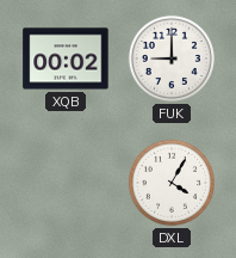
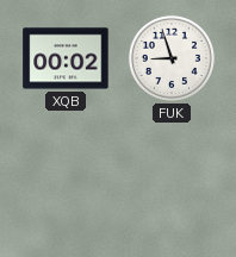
FUK: 9:00 -> 8:57 (172, 58)
DXL: 4:05 -> none (172, 183)
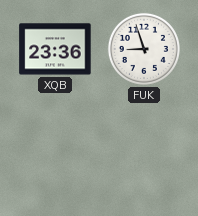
XQB: 00:02 -> 23:36 (55, 49)
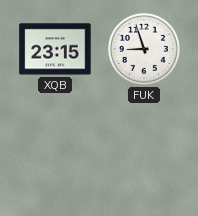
XQB: 23:36 -> 23:15 (55, 49)
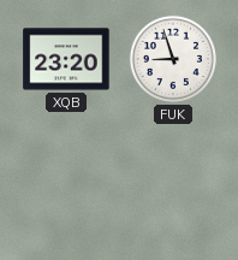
XQB: 23:15 -> 23:20 (66, 59)
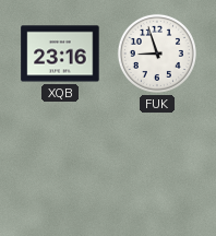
XQB: 23:20 -> 23:16 (60, 54)
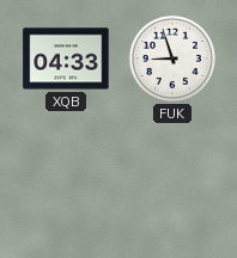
XQB: 23:16 -> 04:33 (66, 59)
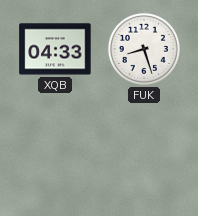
FUK: 8:57 -> 8:27 (144, 49)
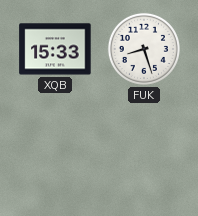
XQB: 04:33 -> 15:33 (55, 49)
